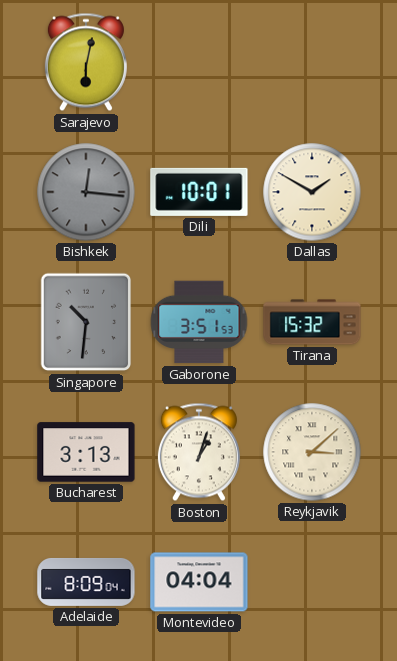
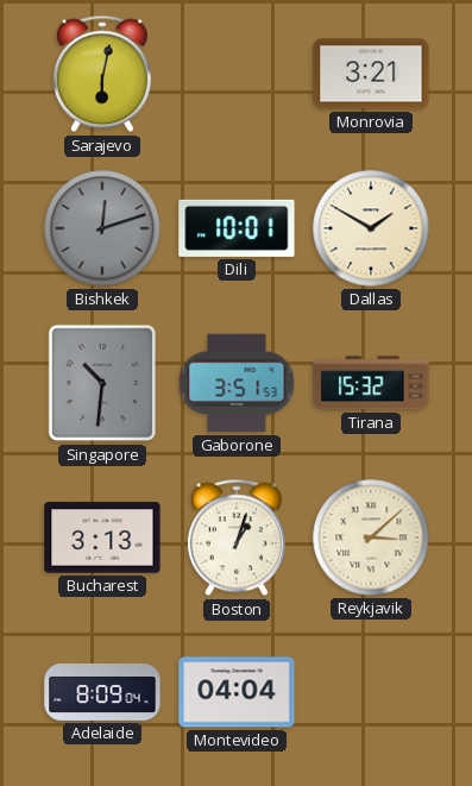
Monrovia: none -> 3:21 (371, 74)
Bishkek: 12:16 -> 12:12 (102, 228)
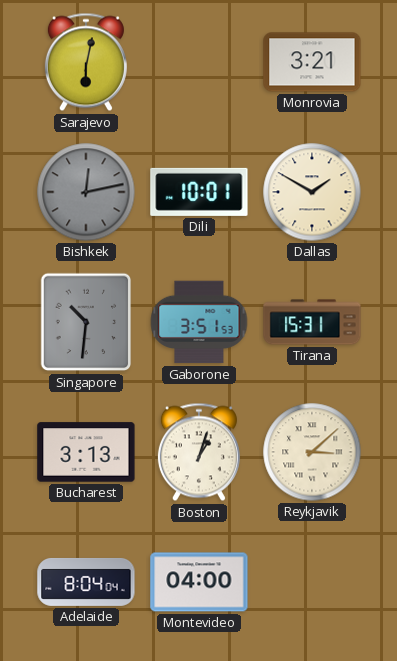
Bishkek: 12:12 -> 12:13 (86, 192)
Tirana: 15:32 -> 15:31 (312, 322)
Adelaide: 8:09 -> 8:04 (86, 582)
Montevideo: 04:04 -> 04:00 (199, 582)
